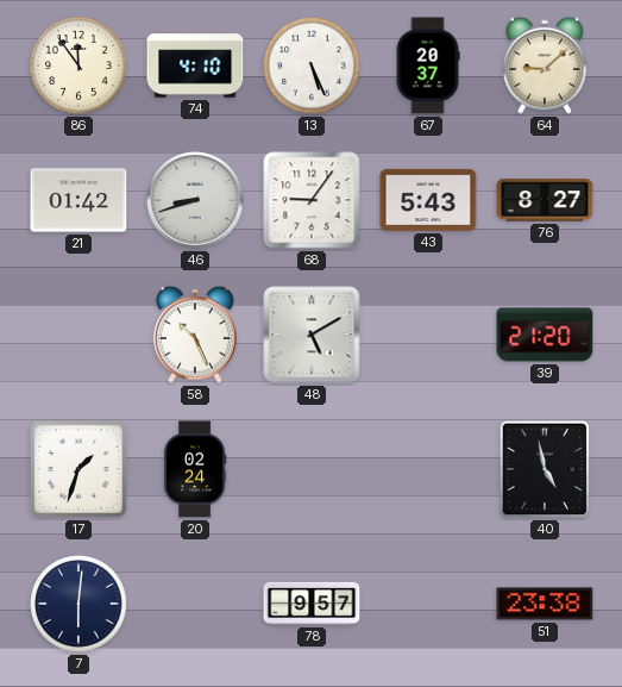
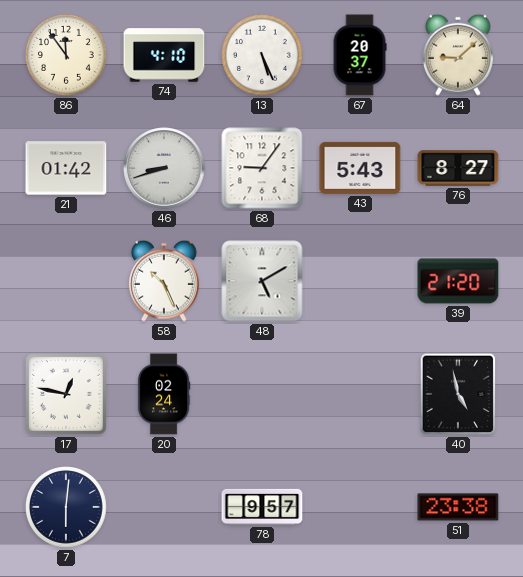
17: 1:33 -> 12:47 (67, 395)
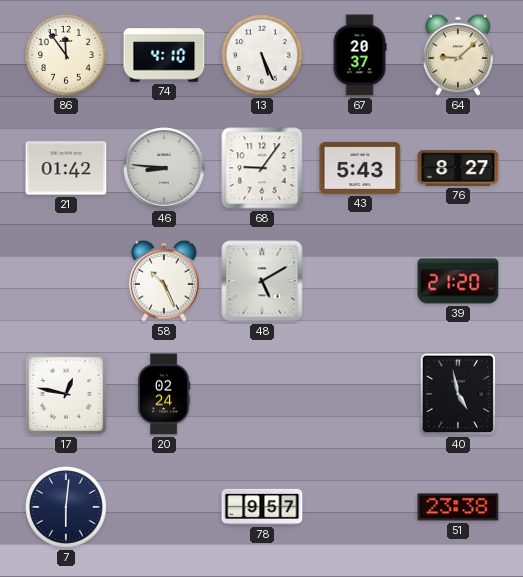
46: 8:42 -> 8:46 (164, 168)
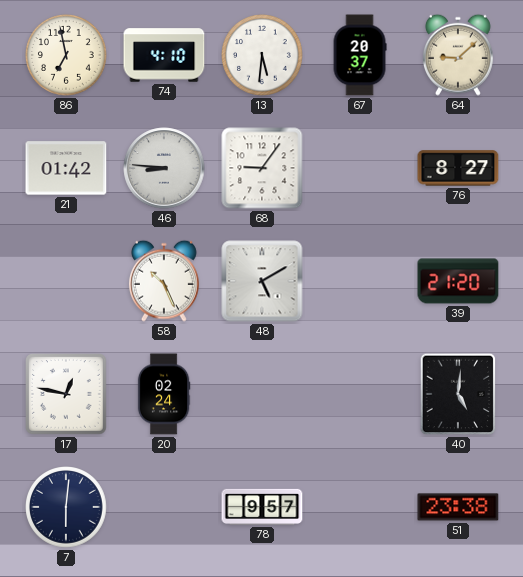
86: 11:54 -> 6:58 (67, 56)
13: 5:26 -> 5:31 (263, 56)
43: 5:43 -> none (360, 168)
40: 4:58 -> 5:01 (458, 394)
